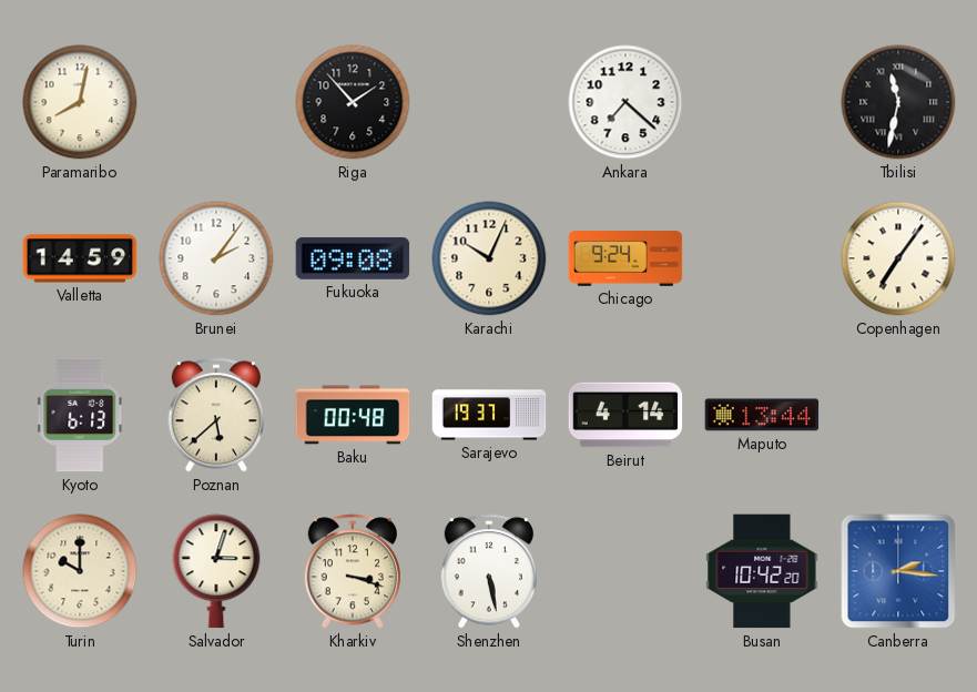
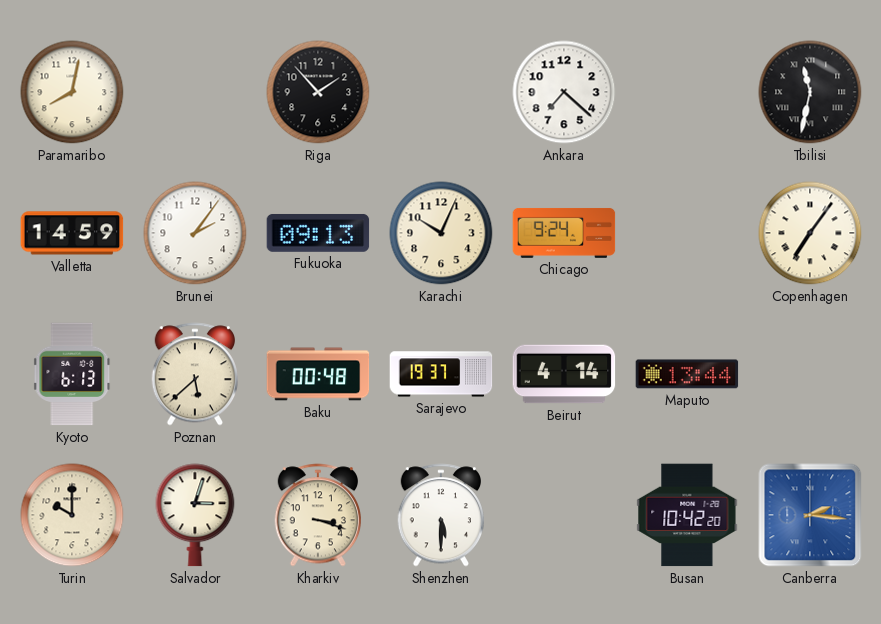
Fukuoka: 09:08 -> 09:13 (318, 233)
Shenzhen: 5:28 -> 5:30 (440, 515)
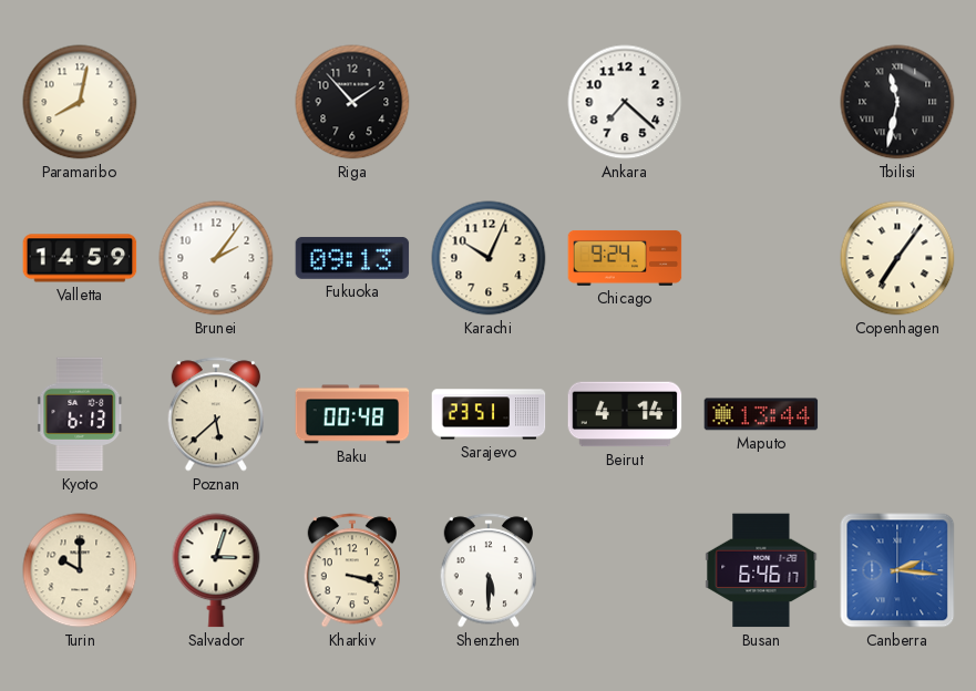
Sarajevo: 19:37 -> 23:51 (489, 414)
Busan: 10:42 -> 6:46 (761, 570)
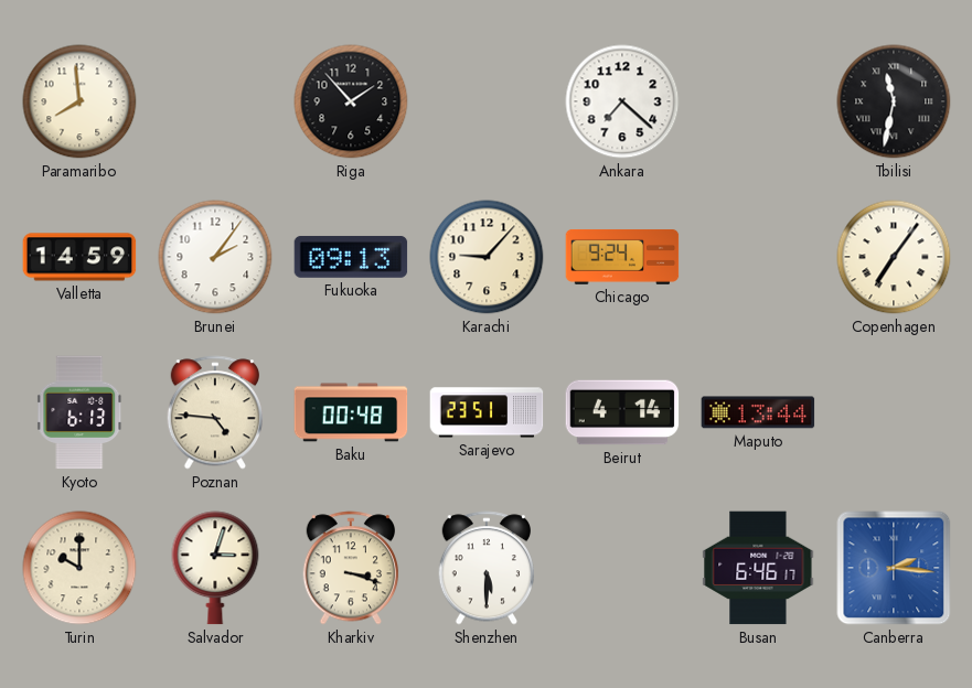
Paramaribo: 8:02 -> 7:59 (79, 101)
Karachi: 10:04 -> 9:07 (487, 257)
Poznan: 5:38 -> 4:46 (214, 412)
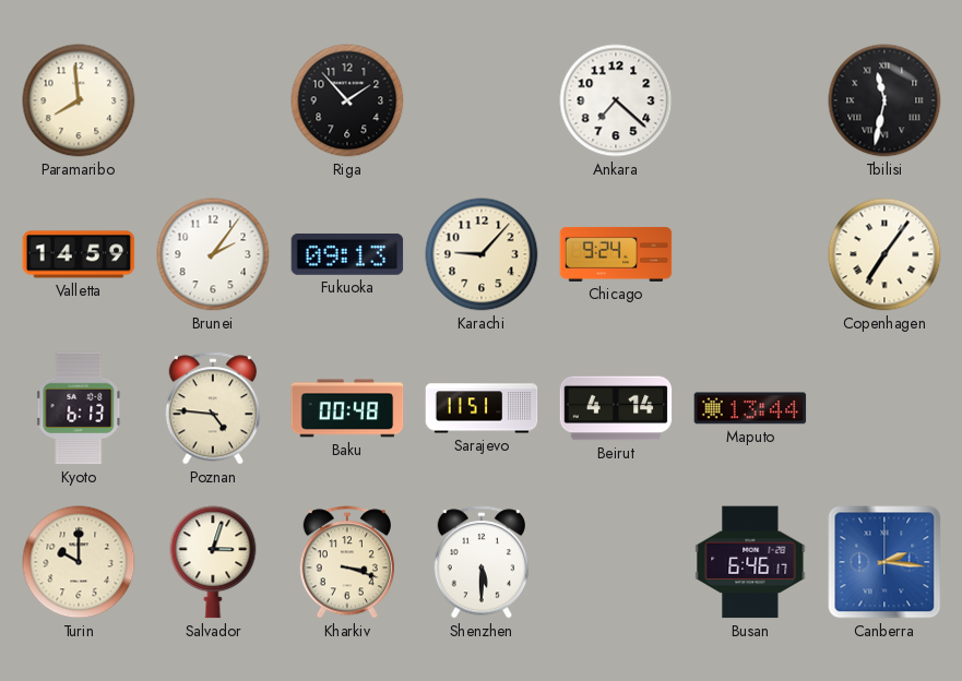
Sarajevo: 23:51 -> 11:51 (482, 408)
